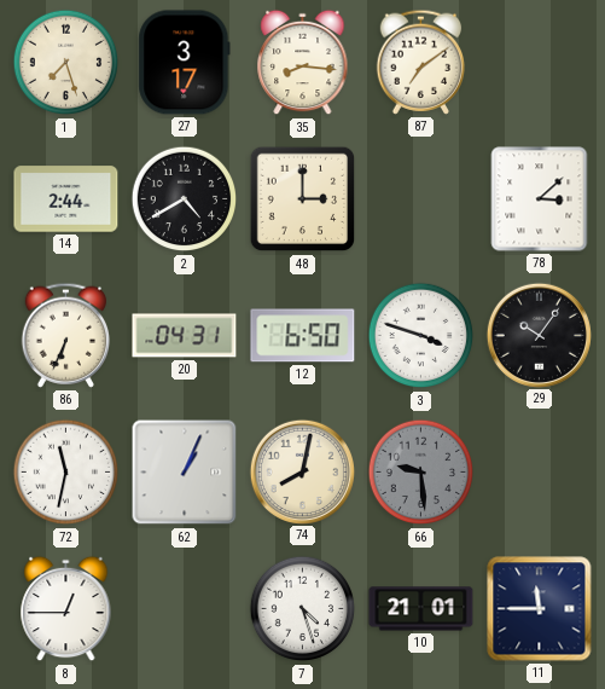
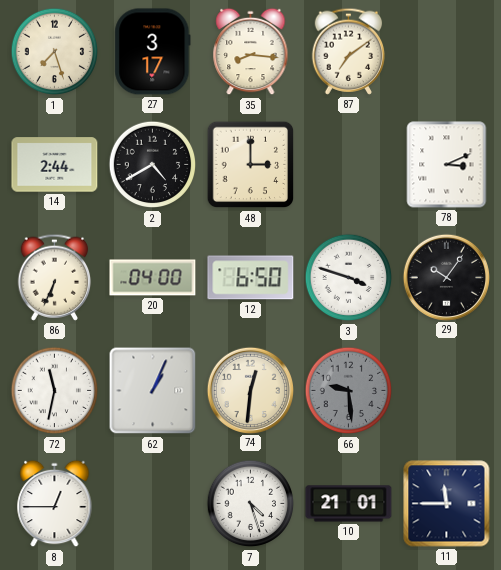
78: 3:08 -> 3:11 (447, 165)
20: 04:31 -> 04:00 (153, 278)
74: 8:02 -> 12:31 (250, 390)
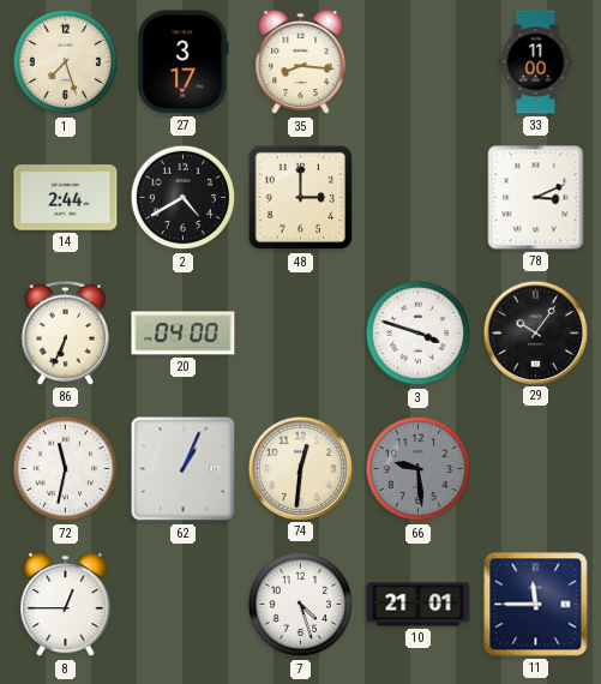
87: 7:09 -> none (349, 51)
33: none -> 11:00 (536, 62)
12: 6:50 -> none (251, 278)
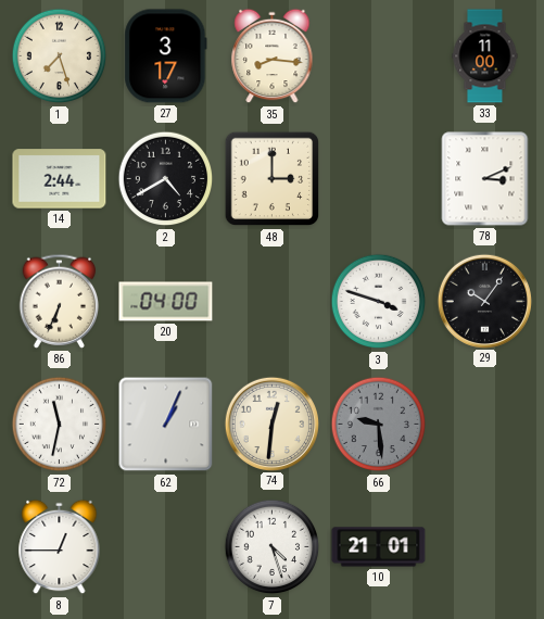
11: 11:45 -> none (536, 605)
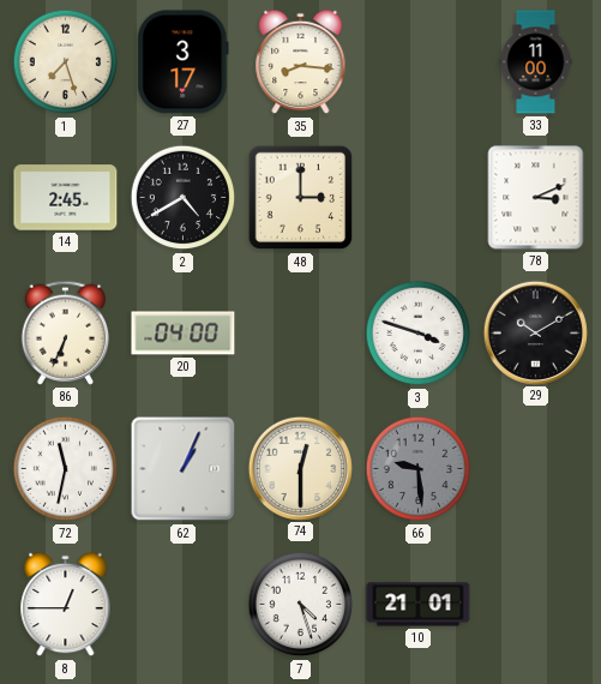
14: 2:44 -> 2:45 (66, 198)
29: 10:06 -> 10:10 (535, 332)
74: 12:31 -> 12:30 (300, 468)
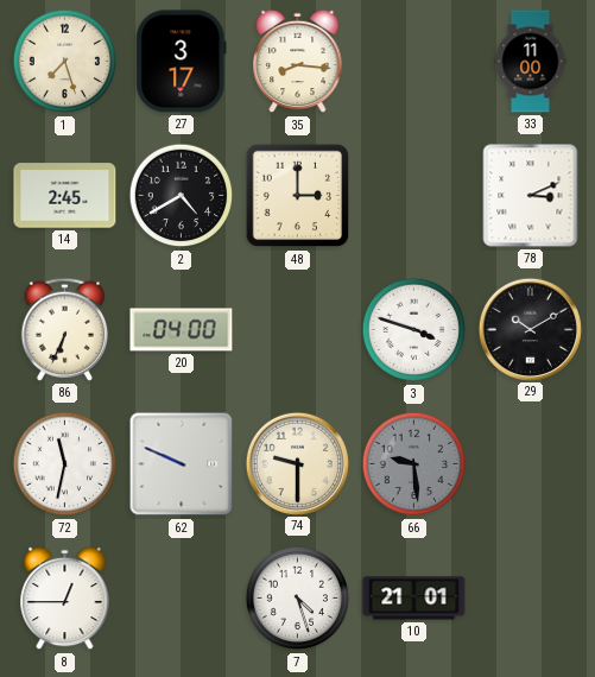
62: 1:04 -> 9:49 (182, 464)
74: 12:30 -> 9:30 (297, 463)
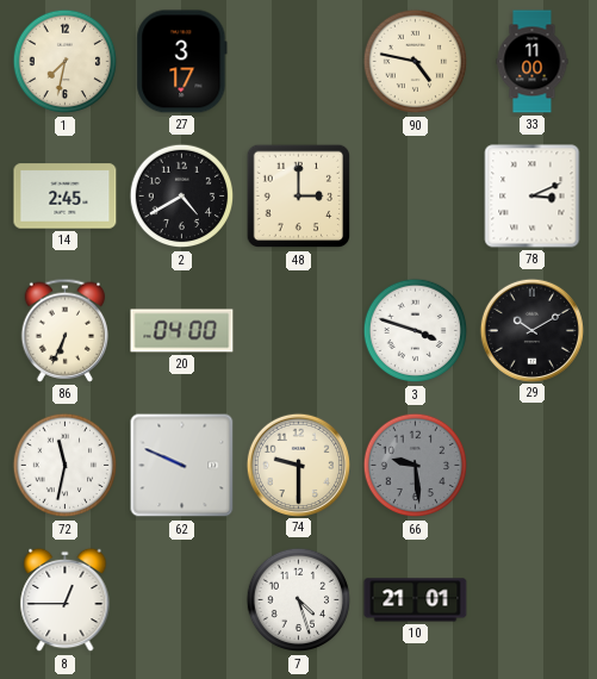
1: 7:27 -> 7:32 (66, 62)
35: 8:16 -> none (298, 62)
90: none -> 4:47 (416, 62)
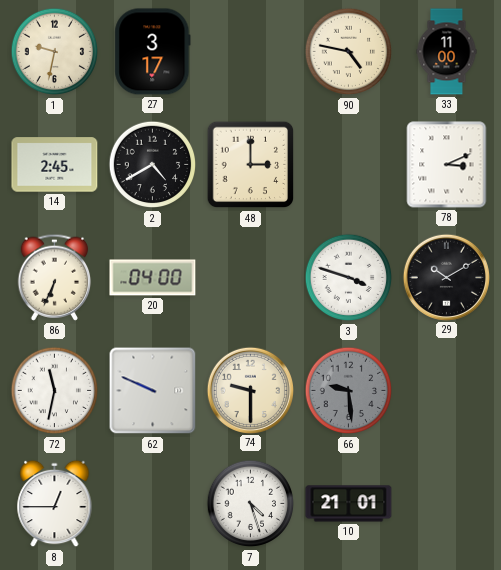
1: 7:32 -> 9:32 (55, 52)
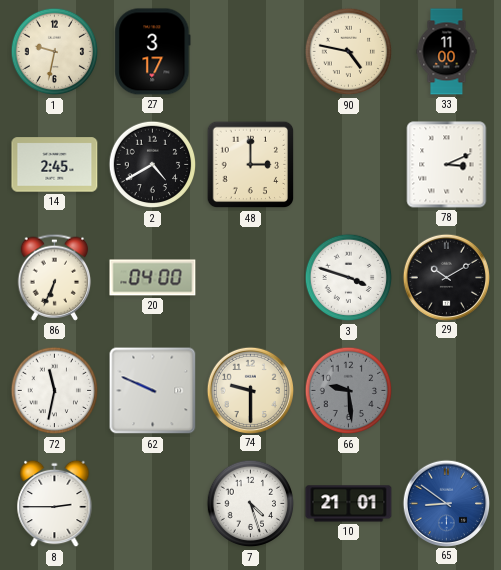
8: 12:45 -> 2:45 (55, 504)
65: none -> 8:51 (446, 503)
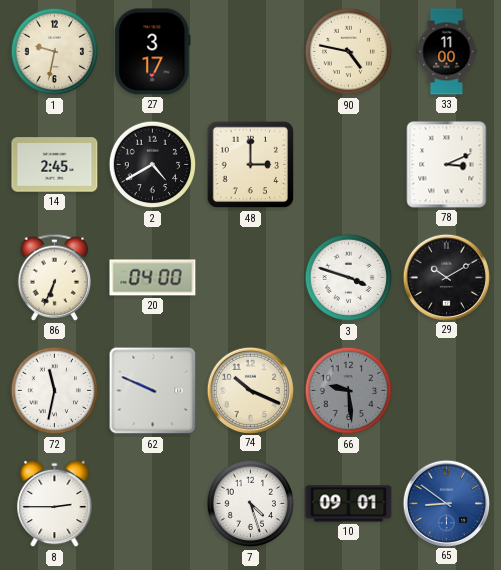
74: 9:30 -> 10:19 (250, 390)
10: 21:01 -> 09:01 (349, 504)
